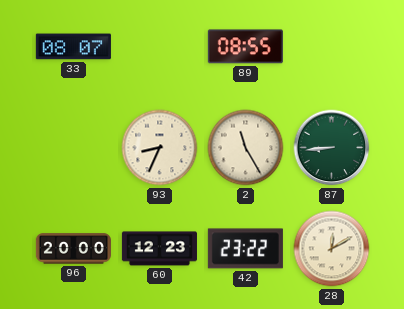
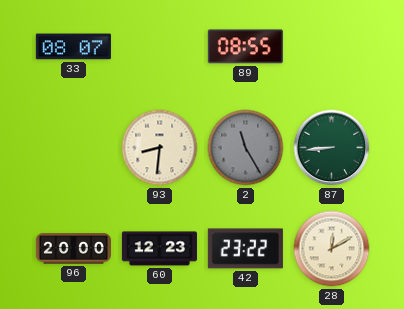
93: 8:34 -> 8:31 (160, 148)
2 dial: cream -> grey (246, 148)
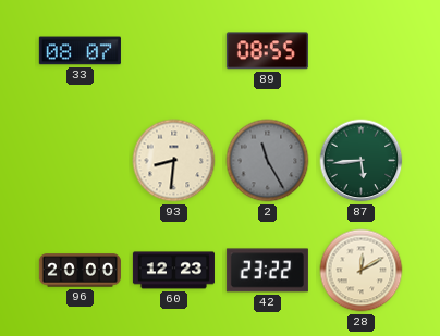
87: 8:44 -> 5:44 (362, 161)
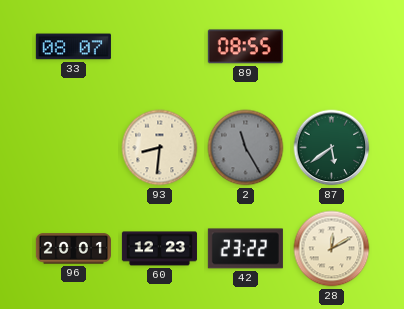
87: 5:44 -> 5:39 (332, 148)
96: 20:00 -> 20:01 (73, 249)
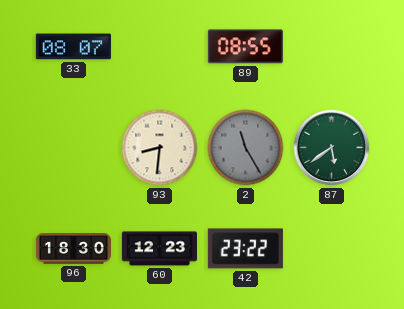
96: 20:01 -> 18:30 (73, 249)
28: 12:10 -> none (332, 249)
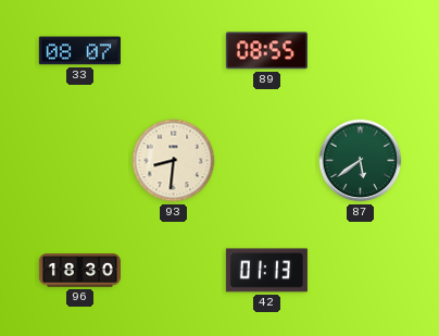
2: 11:25 -> none (246, 148)
60: 12:23 -> none (159, 249)
42: 23:22 -> 01:13 (266, 271)
